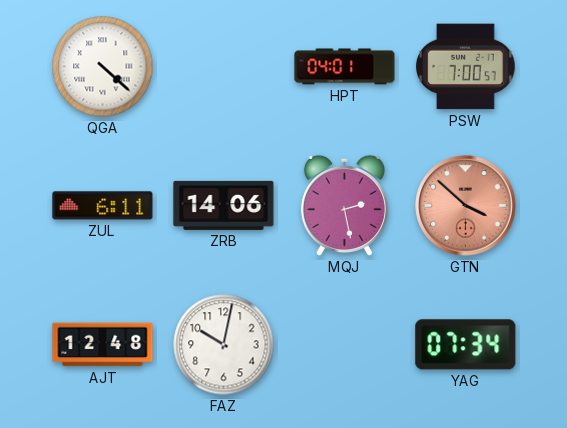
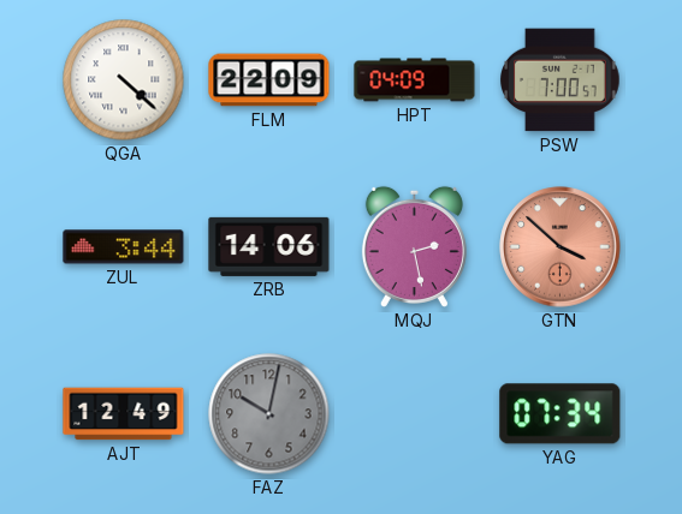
FLM: none -> 22:09 (269, 80)
HPT: 04:01 -> 04:09 (415, 80)
ZUL: 6:11 -> 3:44 (124, 247)
AJT: 12:48 -> 12:49 (124, 414)
FAZ dial: white -> grey (269, 414)
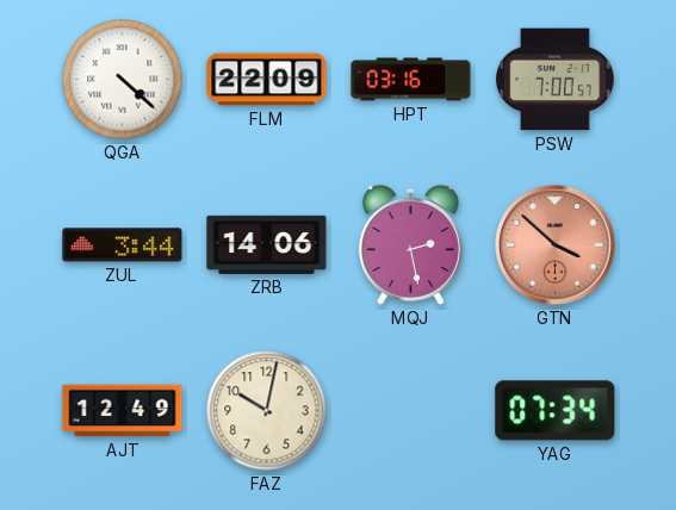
HPT: 04:09 -> 03:16 (411, 80)
FAZ dial: grey -> cream (267, 411)
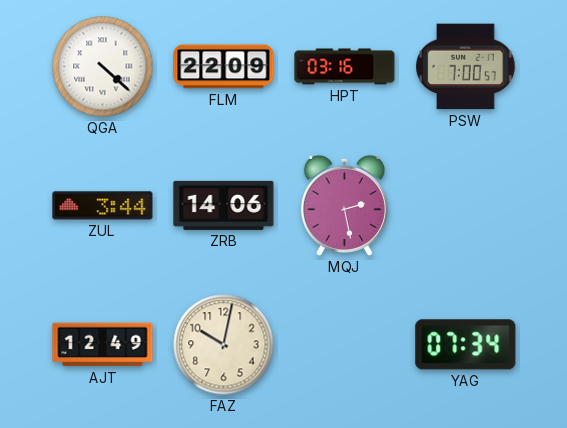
GTN: 3:52 -> none (556, 245)
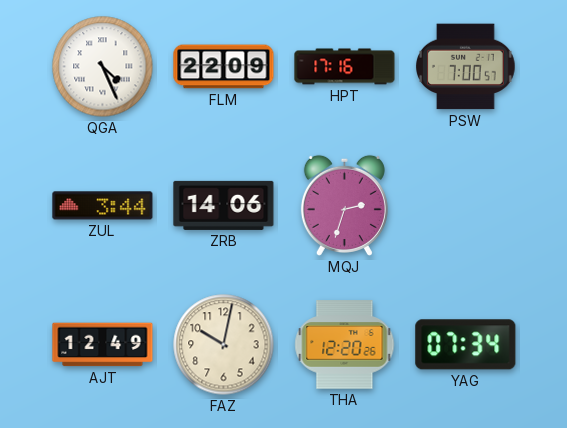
QGA: 4:22 -> 4:26 (103, 67)
HPT: 03:16 -> 17:16 (345, 67)
MQJ: 2:28 -> 2:33 (344, 205)
THA: none -> 12:20 (345, 345)
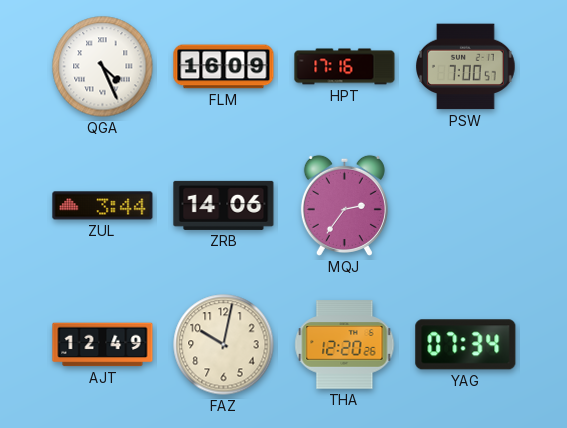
FLM: 22:09 -> 16:09 (224, 67)
MQJ: 2:33 -> 2:36 (344, 205)
